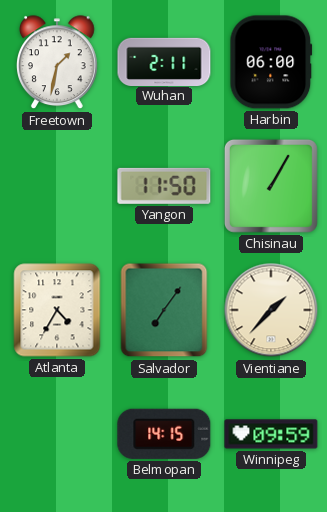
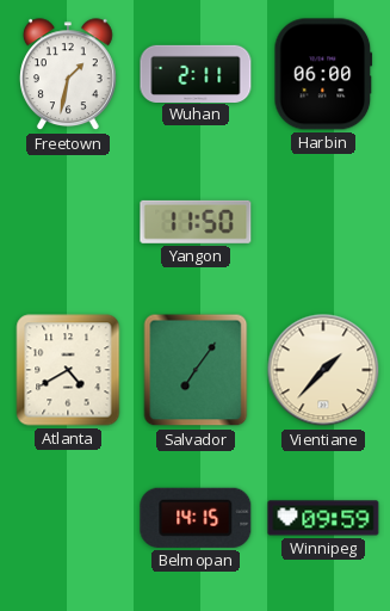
Chisinau: 1:05 -> none (271, 186)
Atlanta: 4:35 -> 4:40 (68, 370)
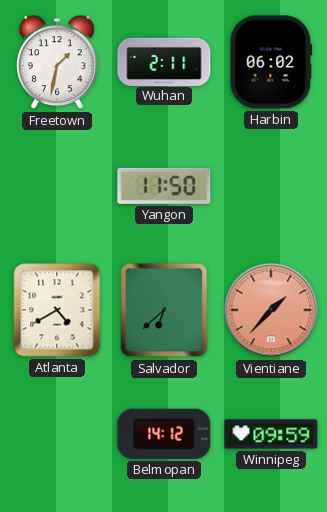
Harbin: 06:00 -> 06:02 (271, 62)
Salvador: 7:06 -> 6:38 (164, 310)
Vientiane dial: cream -> salmon (271, 310)
Belmopan: 14:15 -> 14:12 (164, 434)
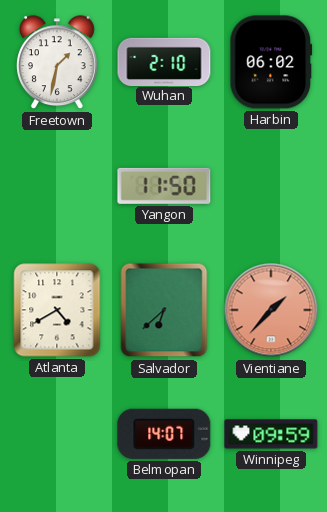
Wuhan: 2:11 -> 2:10 (164, 61)
Belmopan: 14:12 -> 14:07 (164, 434)
